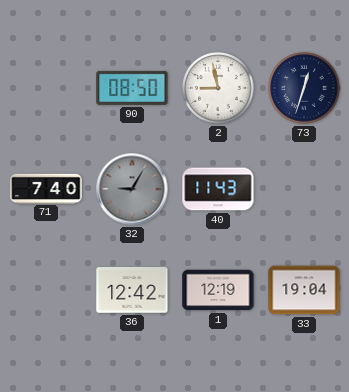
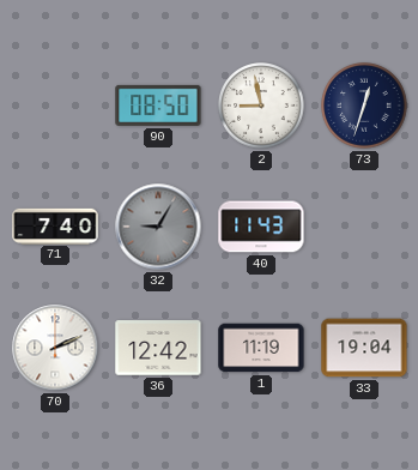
70: none -> 2:11 (55, 348)
1: 12:19 -> 11:19 (261, 348)
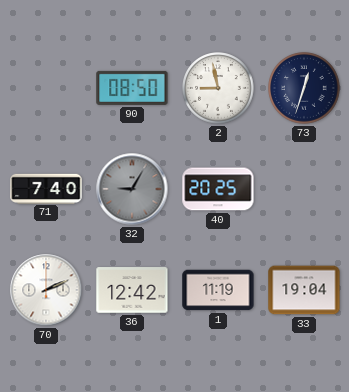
40: 11:43 -> 20:25 (218, 189)
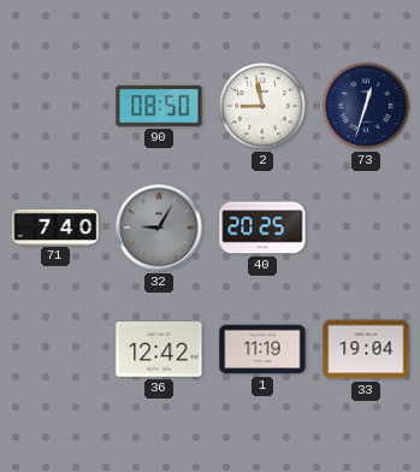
70: 2:11 -> none (46, 290)
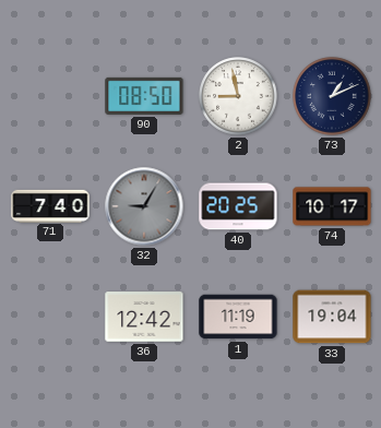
73: 12:33 -> 1:11 (332, 96)
74: none -> 10:17 (332, 206)
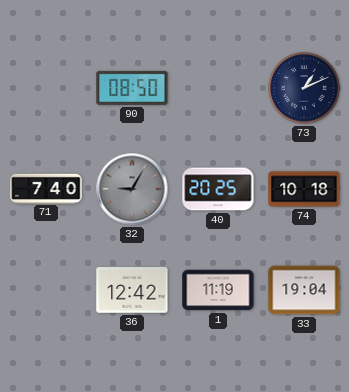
2: 8:58 -> none (238, 96)
74: 10:17 -> 10:18 (304, 189)
